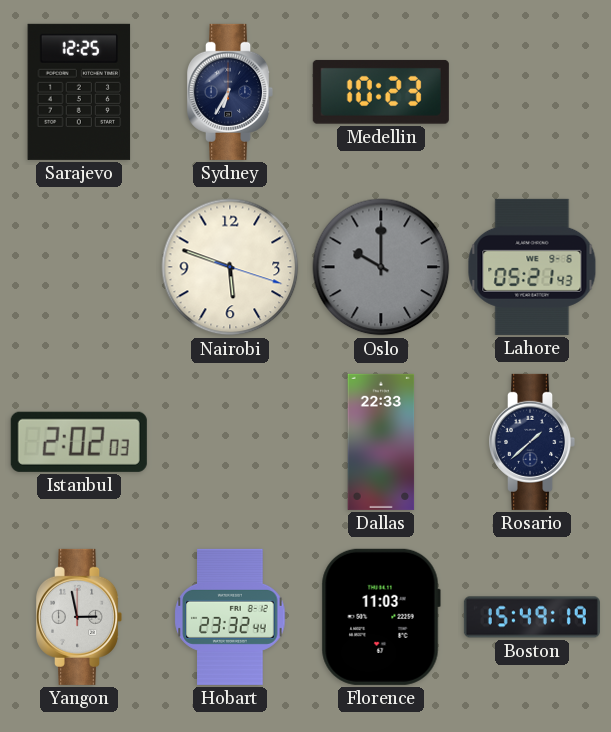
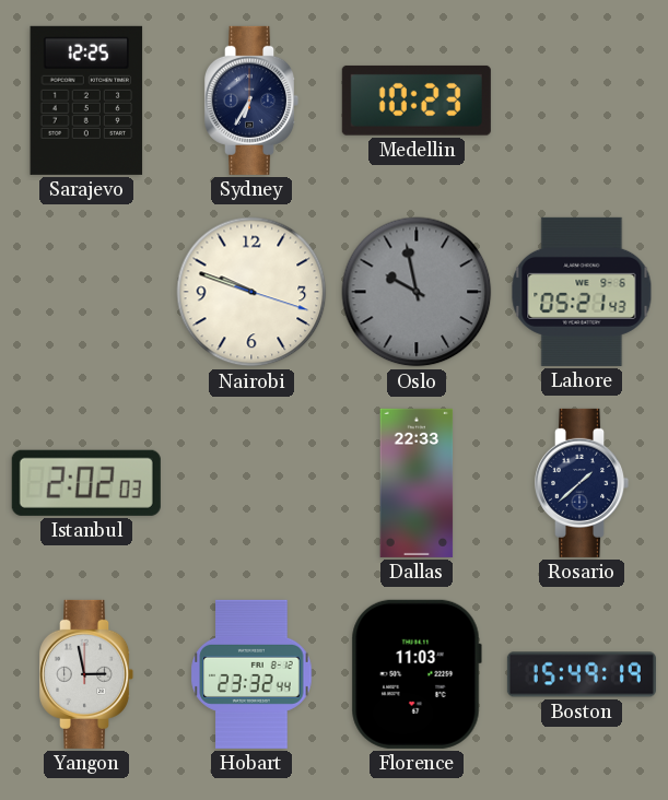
Nairobi: 5:48 -> 9:48 (251, 292)
Oslo: 10:00 -> 9:58 (417, 292)
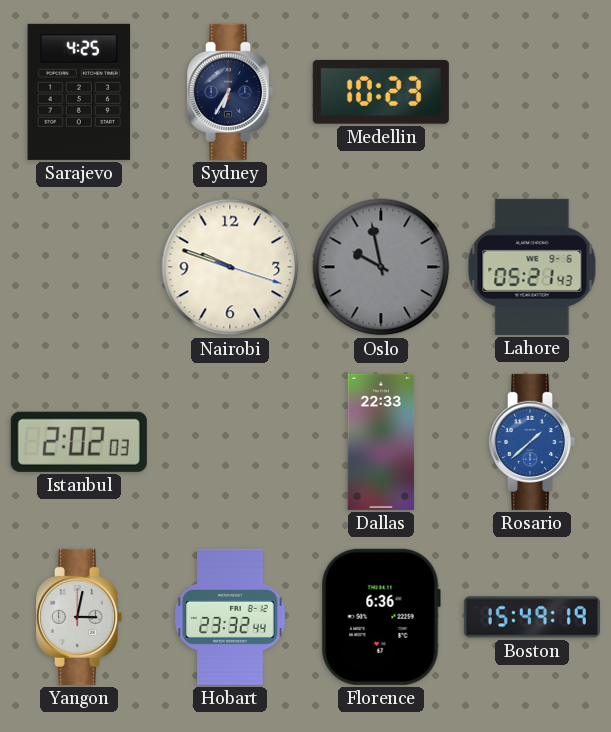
Sarajevo: 12:25 -> 4:25 (79, 92)
Rosario dial: navy -> blue (533, 442)
Yangon: 2:58 -> 3:02 (80, 617)
Florence: 11:03 -> 6:36 (381, 617)
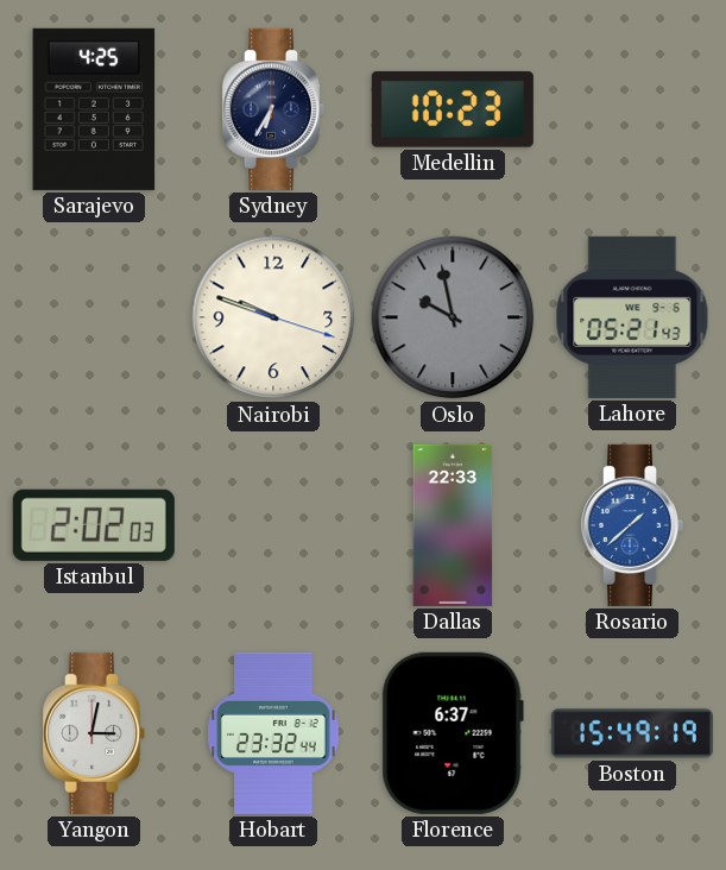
Florence: 6:36 -> 6:37 (453, 733)
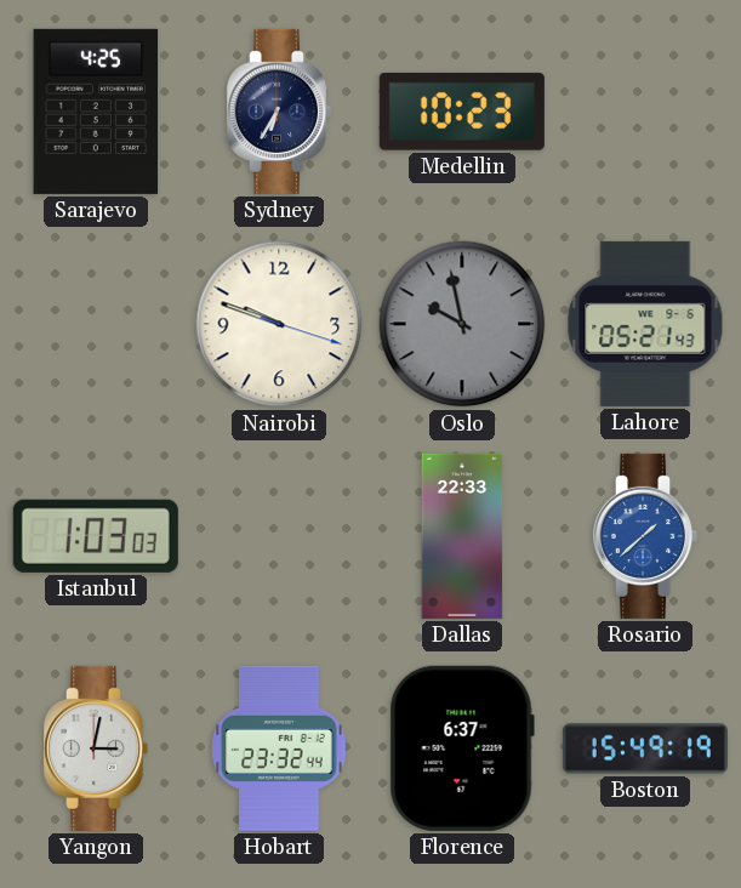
Istanbul: 2:02 -> 1:03 (96, 536)
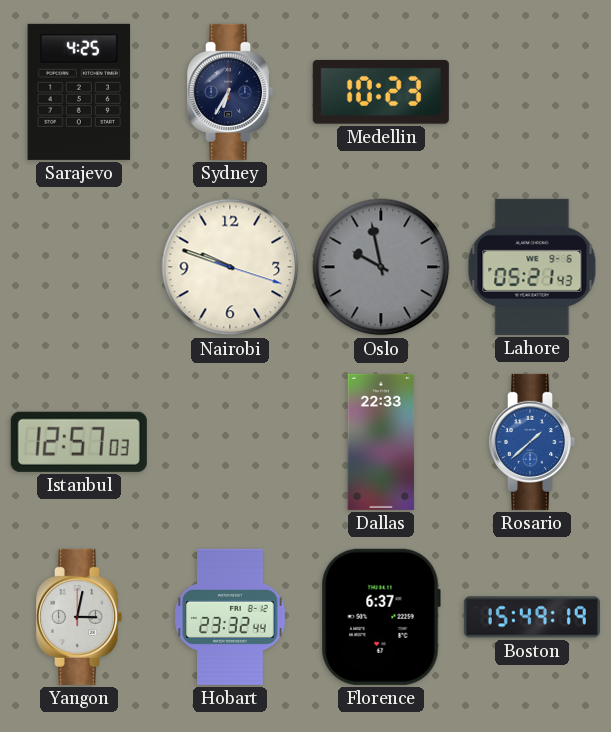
Istanbul: 1:03 -> 12:57 (79, 442)
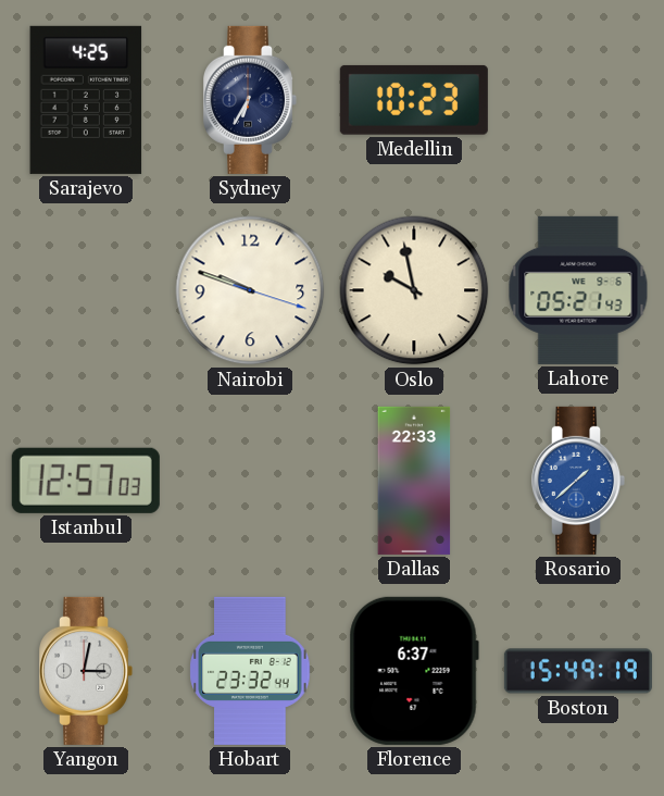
Oslo dial: grey -> cream (414, 290)
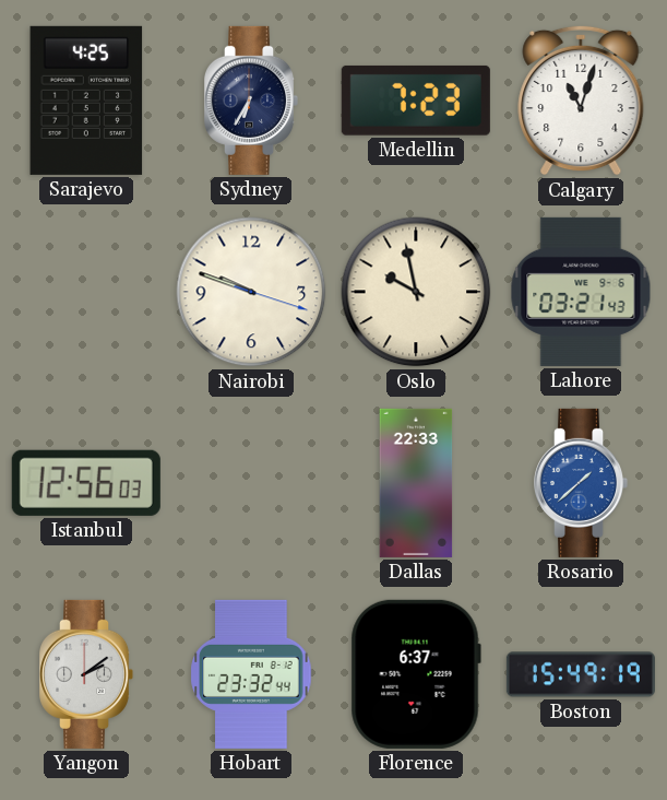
Medellin: 10:23 -> 7:23 (416, 101)
Calgary: none -> 11:03 (581, 101)
Lahore: 05:21 -> 03:21 (581, 292)
Istanbul: 12:57 -> 12:56 (86, 483)
Yangon: 3:02 -> 2:09 (87, 674)
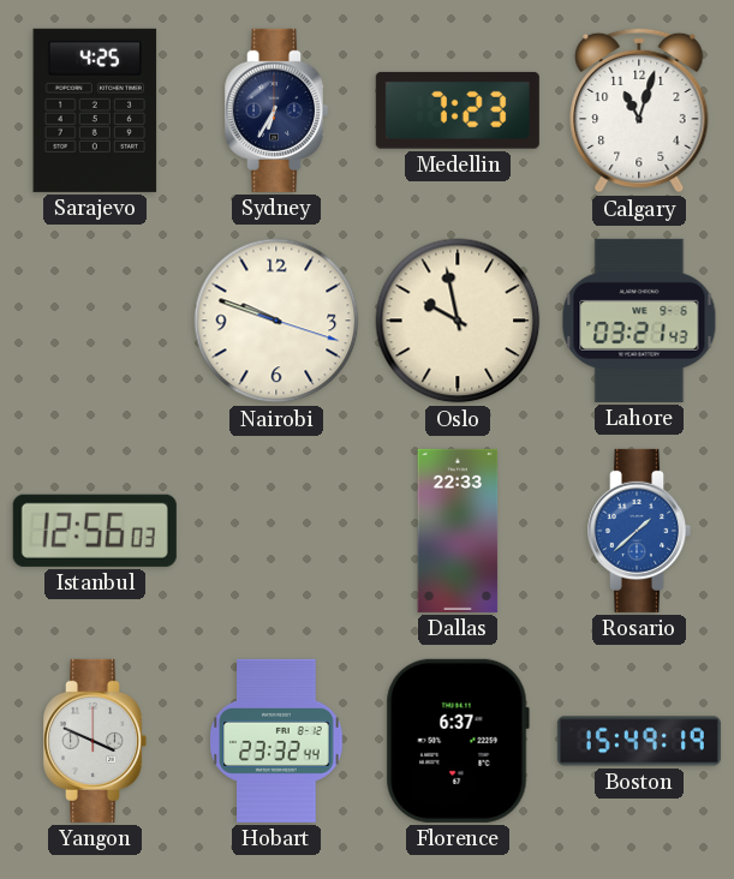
Yangon: 2:09 -> 3:49 (96, 741)
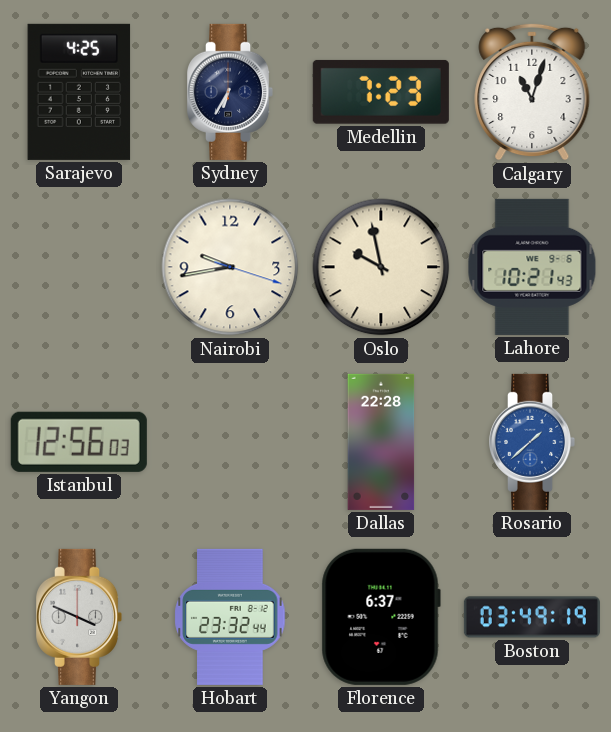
Nairobi: 9:48 -> 9:43 (230, 267)
Lahore: 03:21 -> 10:21 (532, 267)
Dallas: 22:33 -> 22:28 (381, 442)
Boston: 15:49 -> 03:49 (532, 617)
